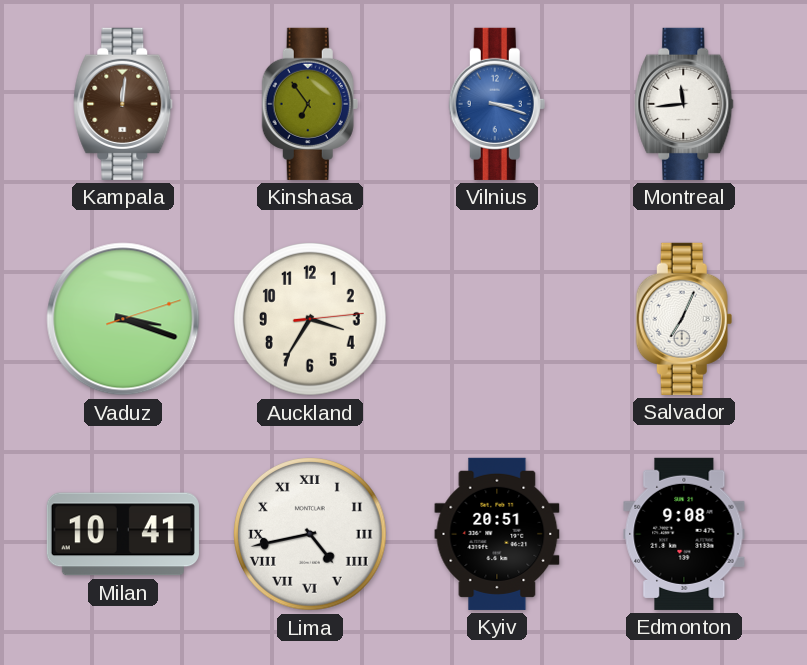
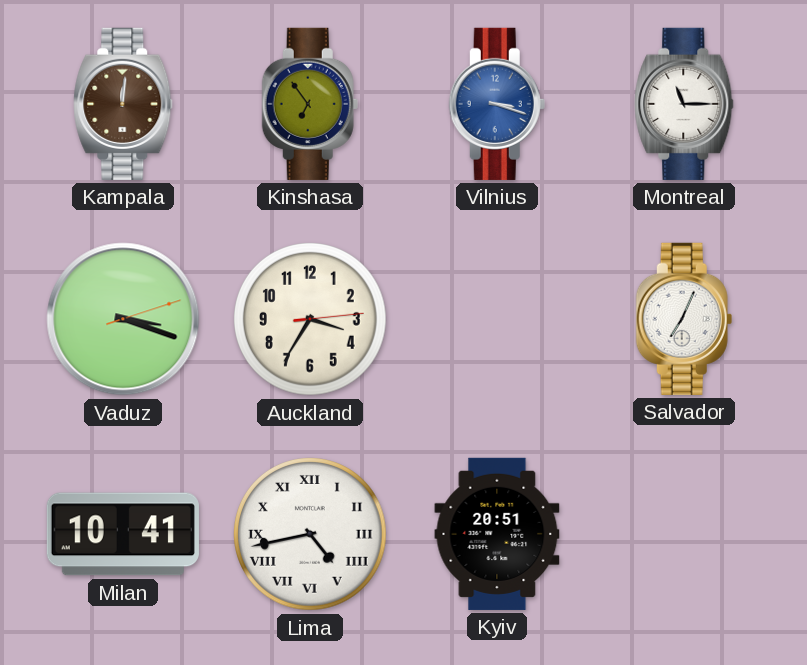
Montreal: 11:44 -> 11:15 (684, 104)
Edmonton: 9:08 -> none (684, 534)
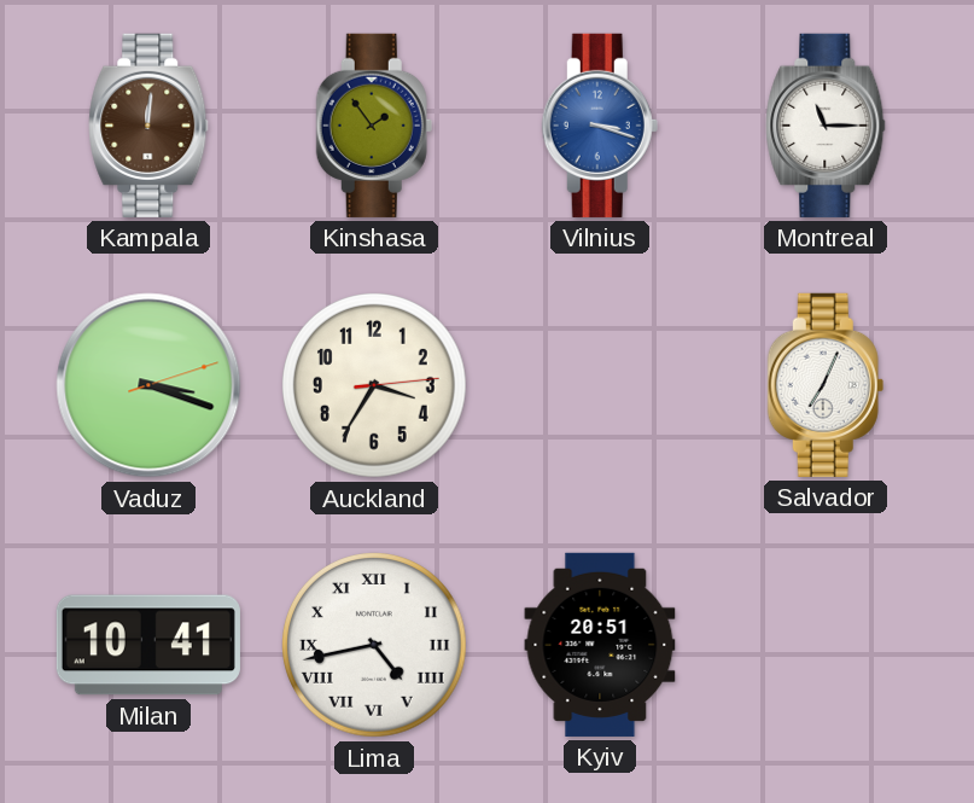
Kinshasa: 6:54 -> 1:54 (374, 126)
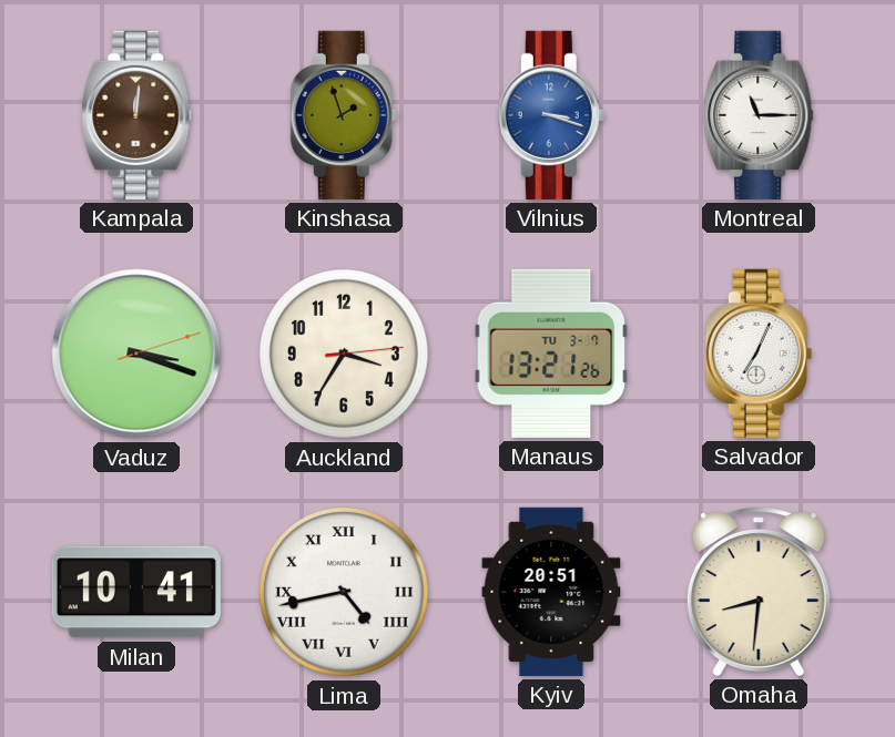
Kinshasa: 1:54 -> 1:57 (344, 115)
Manaus: none -> 13:21 (551, 354)
Omaha: none -> 8:31 (759, 592)
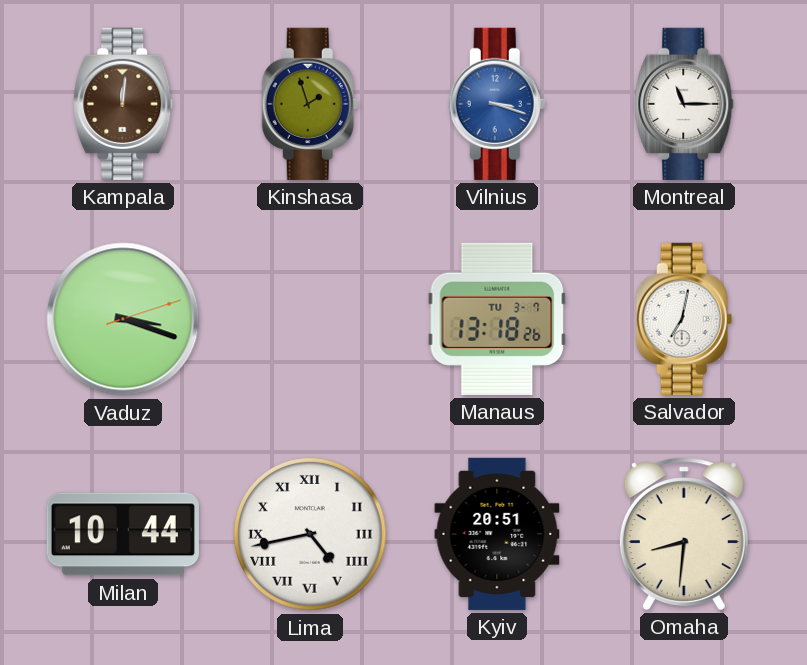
Auckland: 3:35 -> none (345, 355)
Manaus: 13:21 -> 13:18 (497, 319)
Salvador: 7:04 -> 7:02 (684, 319)
Milan: 10:41 -> 10:44 (123, 534)
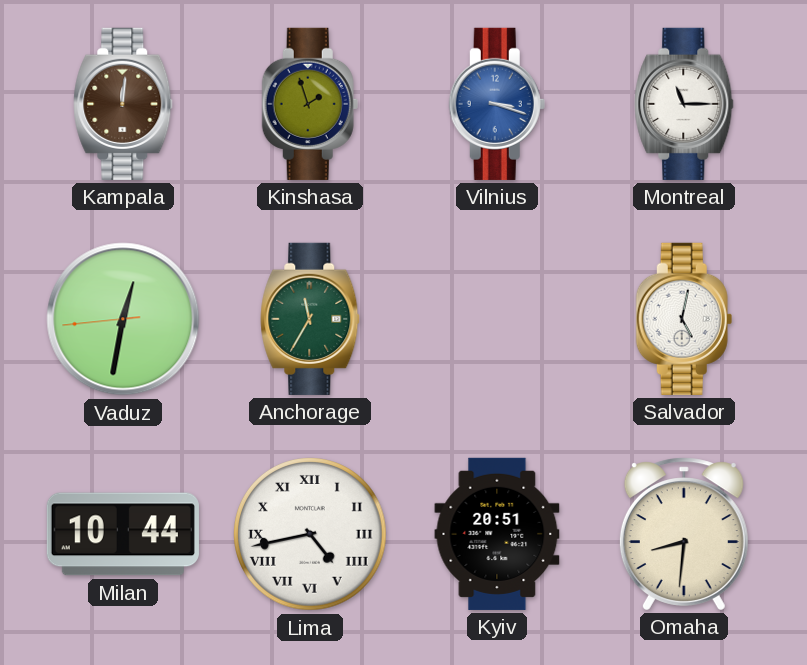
Vaduz: 3:18 -> 12:31 (123, 319)
Anchorage: none -> 11:35 (310, 319)
Manaus: 13:18 -> none (497, 319)
Salvador: 7:02 -> 5:02 (684, 319)
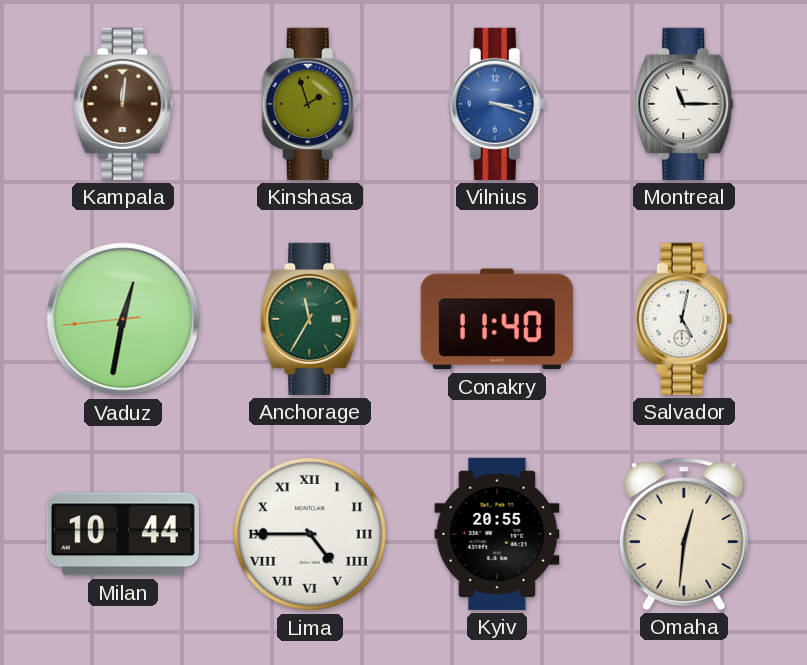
Conakry: none -> 11:40 (497, 319)
Lima: 4:43 -> 4:45 (311, 535)
Kyiv: 20:51 -> 20:55 (497, 534)
Omaha: 8:31 -> 12:31 (684, 534)
